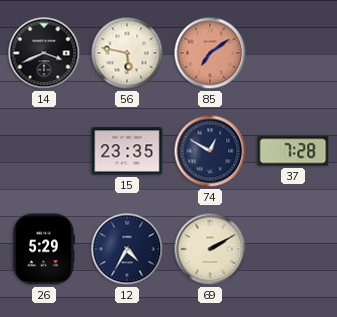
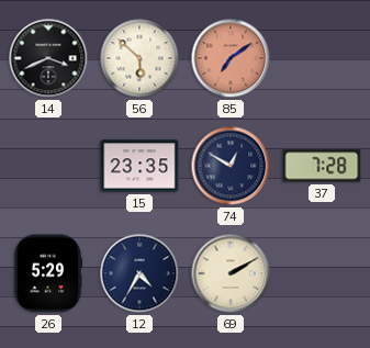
56: 5:47 -> 5:52 (139, 58)
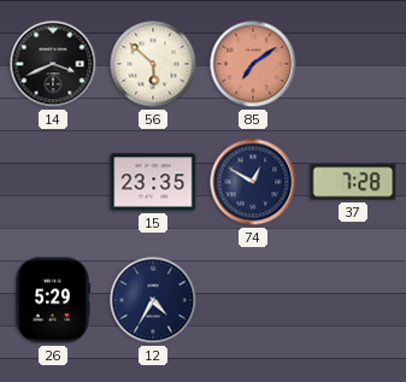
69: 2:10 -> none (231, 273)
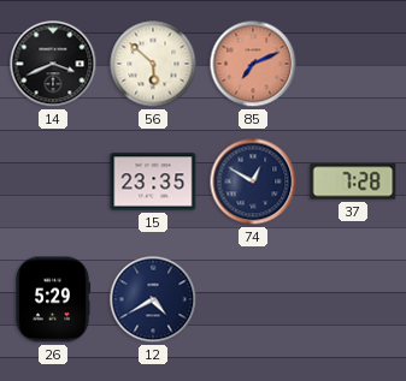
85: 7:09 -> 7:11 (253, 64)
12: 4:35 -> 4:40 (153, 299)
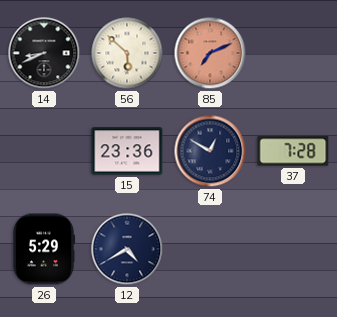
14: 3:41 -> 8:41 (44, 53)
15: 23:35 -> 23:36 (127, 151)
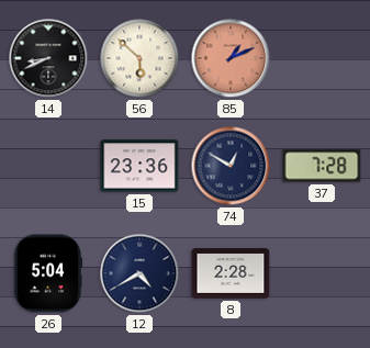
85: 7:11 -> 1:11 (231, 58)
26: 5:29 -> 5:04 (48, 273)
8: none -> 2:28 (231, 273)
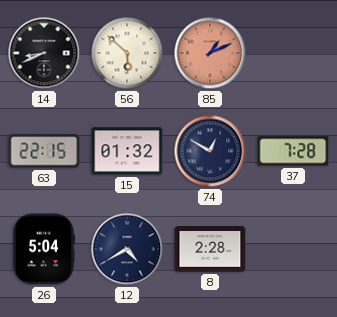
63: none -> 22:15 (44, 151)
15: 23:36 -> 01:32 (127, 151)
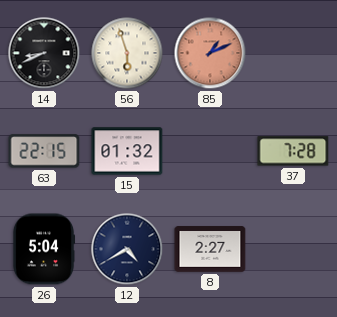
56: 5:52 -> 5:57 (127, 53)
74: 12:50 -> none (210, 151)
8: 2:28 -> 2:27 (210, 249)
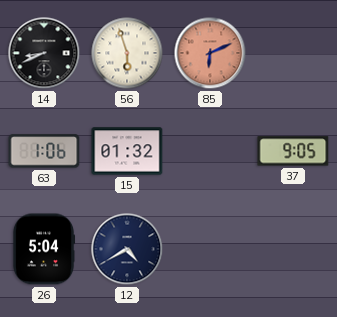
85: 1:11 -> 6:11 (210, 53)
63: 22:15 -> 1:06 (44, 151)
37: 7:28 -> 9:05 (293, 151)
8: 2:27 -> none (210, 249)
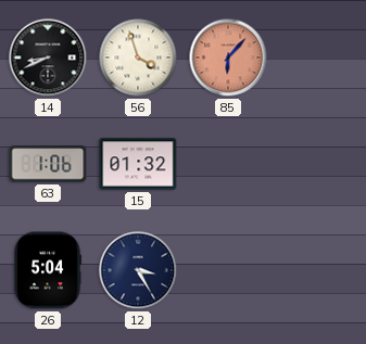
56: 5:57 -> 3:57 (138, 58)
85: 6:11 -> 6:07 (228, 58)
37: 9:05 -> none (293, 151)
12: 4:40 -> 3:25 (138, 270)
